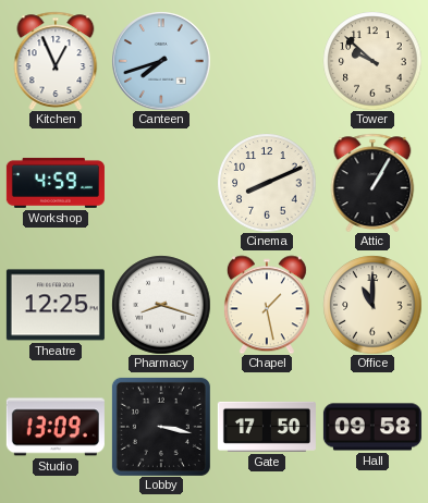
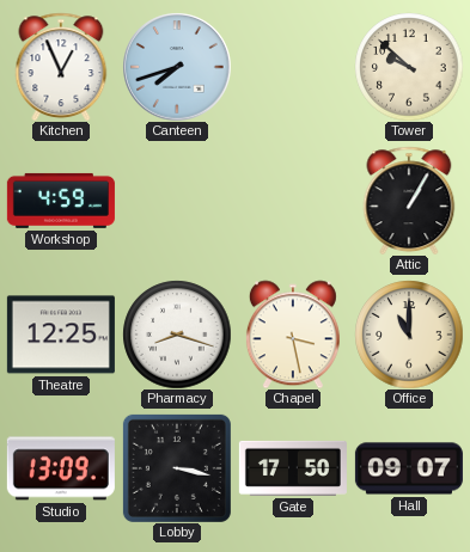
Cinema: 8:11 -> none (267, 183)
Chapel: 1:28 -> 3:28 (293, 335)
Hall: 09:58 -> 09:07 (409, 468)
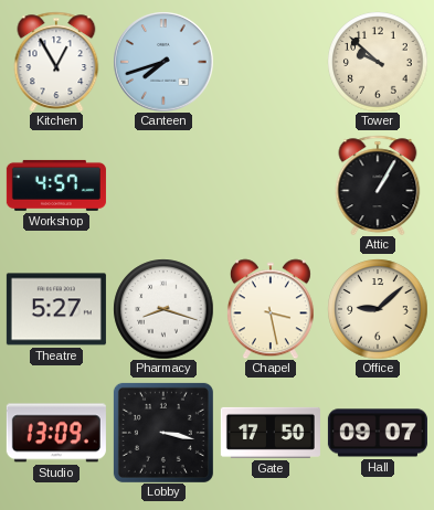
Kitchen: 12:56 -> 12:55 (56, 61)
Workshop: 4:59 -> 4:57 (56, 185)
Theatre: 12:25 -> 5:27 (56, 309)
Office: 11:00 -> 9:08 (378, 309)
